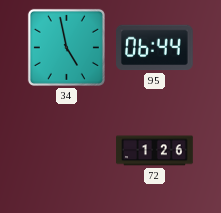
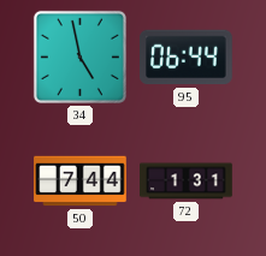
50: none -> 7:44 (81, 181)
72: 1:26 -> 1:31 (187, 181)
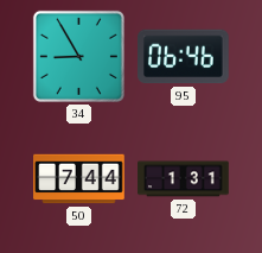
34: 4:58 -> 8:55 (78, 56)
95: 06:44 -> 06:46 (184, 57)
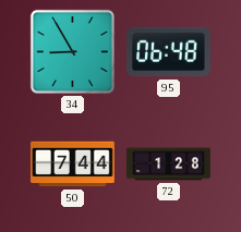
95: 06:46 -> 06:48 (169, 52)
72: 1:31 -> 1:28 (169, 164)
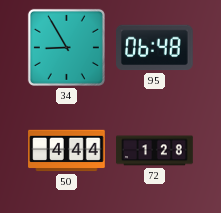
50: 7:44 -> 4:44 (67, 151)
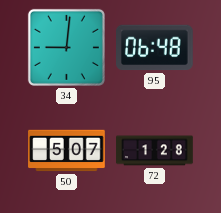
34: 8:55 -> 9:01 (66, 47)
50: 4:44 -> 5:07 (67, 151)
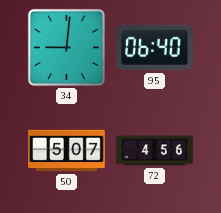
95: 06:48 -> 06:40 (155, 48)
72: 1:28 -> 4:56 (155, 151)
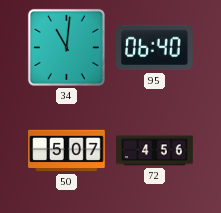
34: 9:01 -> 11:01 (66, 47)
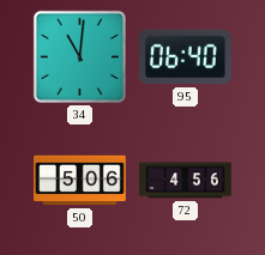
50: 5:07 -> 5:06 (80, 181)
